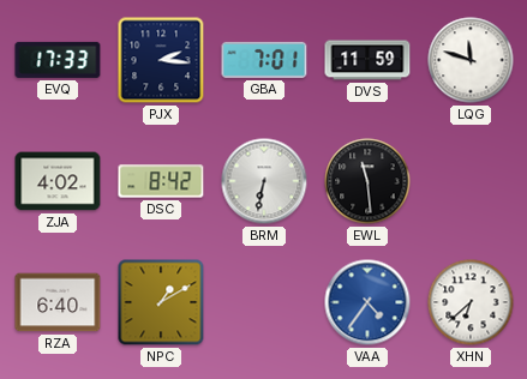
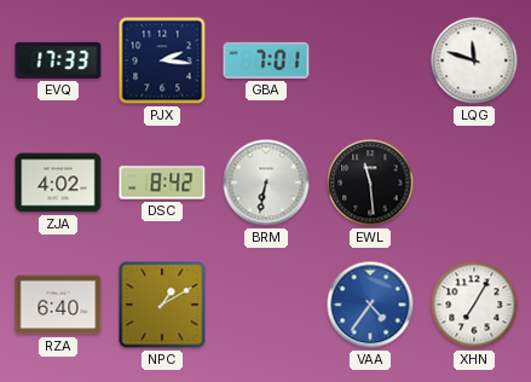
DVS: 11:59 -> none (367, 60)
XHN: 6:38 -> 7:05 (474, 305)
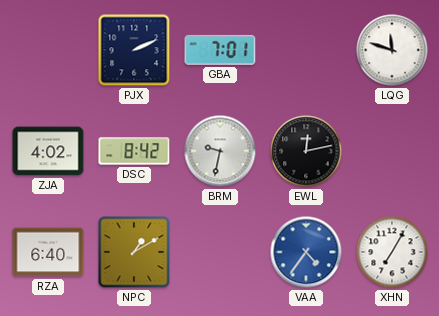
EVQ: 17:33 -> none (58, 60)
PJX: 2:16 -> 2:11 (134, 50)
BRM: 6:32 -> 9:32 (220, 151)
EWL: 11:29 -> 12:13 (306, 151)
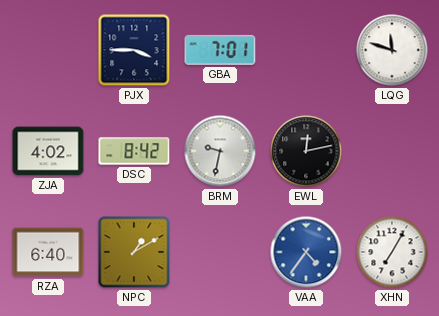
PJX: 2:11 -> 3:45 (134, 50)
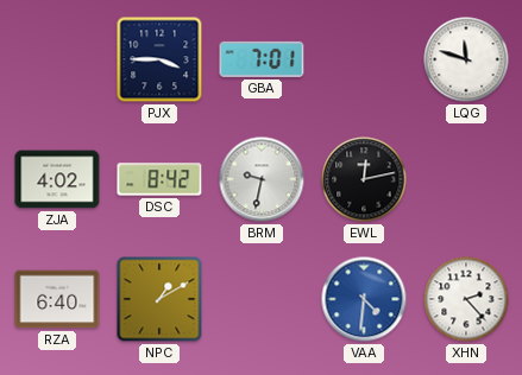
VAA: 4:36 -> 4:31 (364, 299)
XHN: 7:05 -> 2:23 (466, 299)
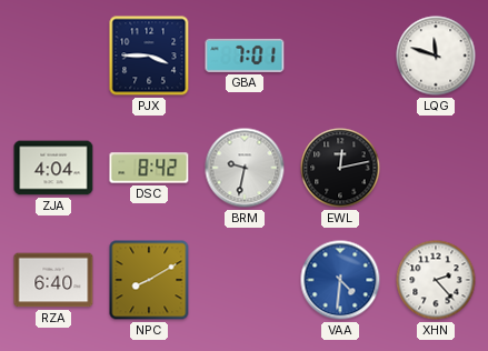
ZJA: 4:02 -> 4:04 (53, 168)
NPC: 1:10 -> 8:10 (149, 280)
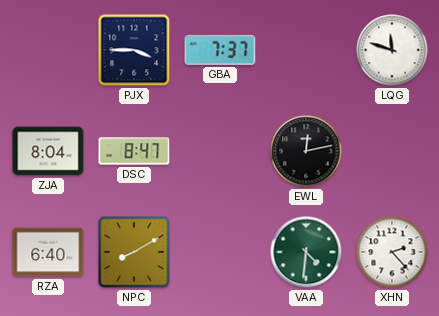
GBA: 7:01 -> 7:37 (220, 50)
ZJA: 4:04 -> 8:04 (48, 151)
DSC: 8:42 -> 8:47 (134, 151)
BRM: 9:32 -> none (245, 168)
VAA dial: blue -> green (306, 252)
